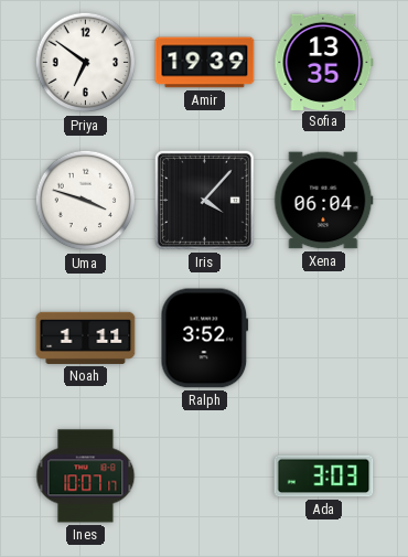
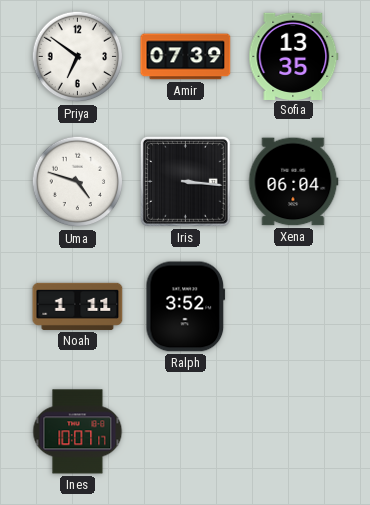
Amir: 19:39 -> 07:39 (186, 57)
Uma: 3:48 -> 4:48 (78, 182)
Iris: 4:07 -> 3:16 (185, 181)
Ada: 3:03 -> none (324, 476)
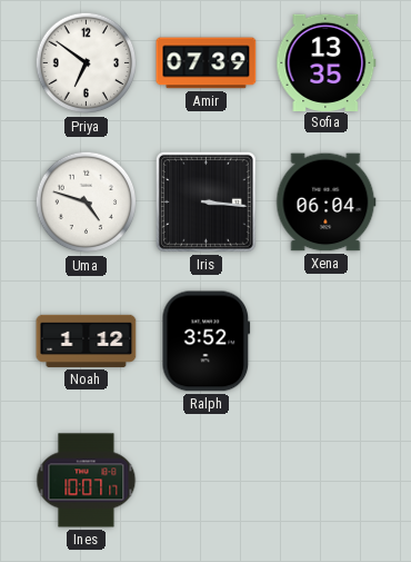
Noah: 1:11 -> 1:12 (87, 341)
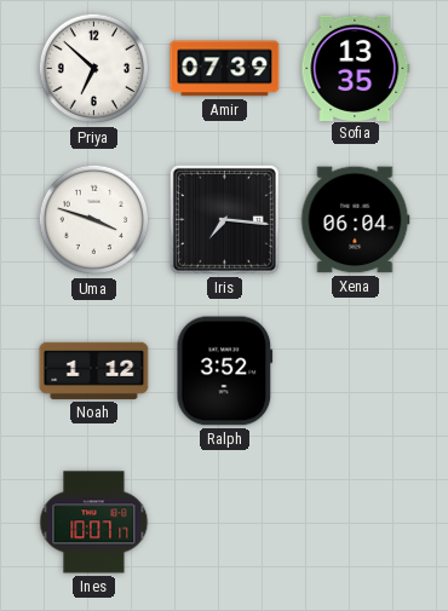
Priya: 6:51 -> 6:52 (94, 69)
Uma: 4:48 -> 3:48 (94, 220)
Iris: 3:16 -> 7:16 (224, 219)
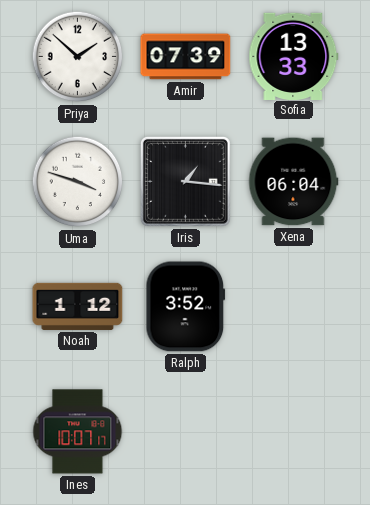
Priya: 6:52 -> 1:52 (78, 57)
Sofia: 13:35 -> 13:33 (294, 56)
Iris: 7:16 -> 1:16 (185, 181)
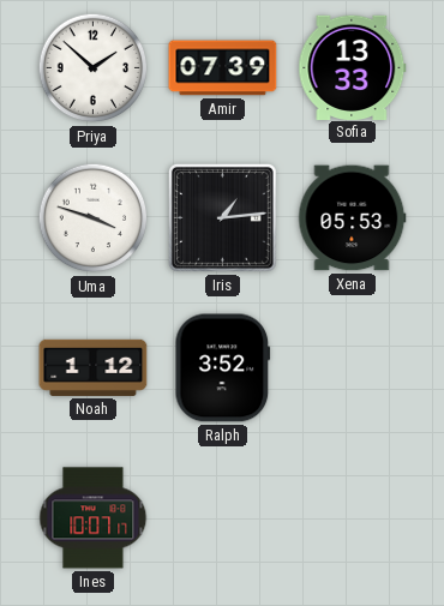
Iris: 1:16 -> 1:14 (222, 217)
Xena: 06:04 -> 05:53 (353, 218)
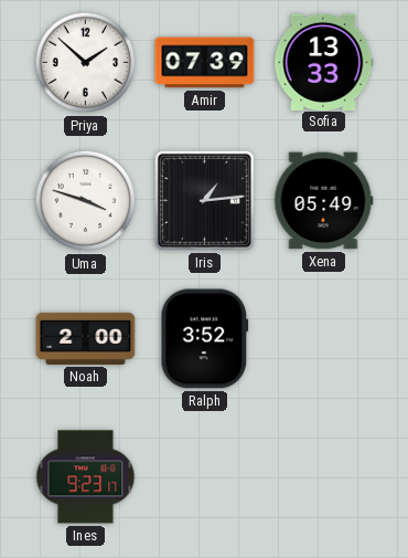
Xena: 05:53 -> 05:49 (324, 201)
Noah: 1:12 -> 2:00 (86, 338)
Ines: 10:07 -> 9:23 (86, 477)
